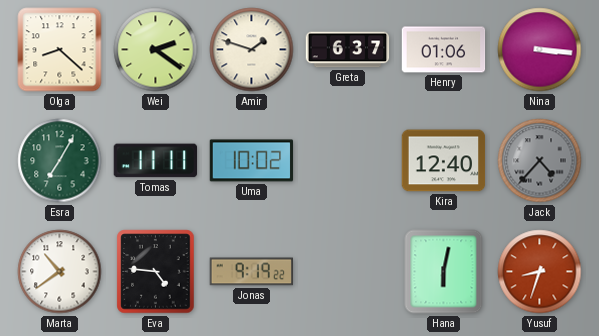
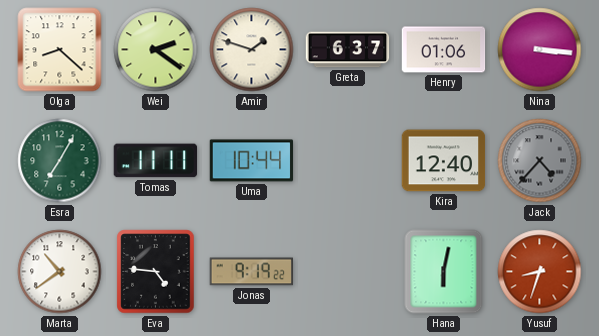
Uma: 10:02 -> 10:44 (252, 161)
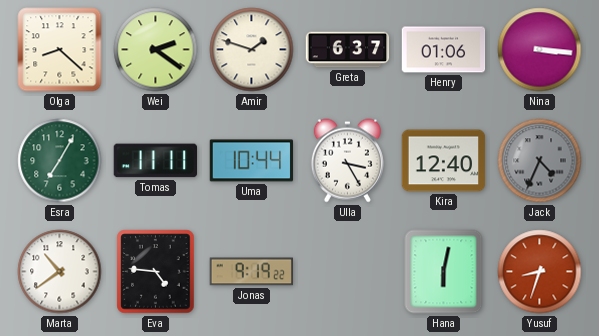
Ulla: none -> 3:25 (347, 161)
Jack: 4:37 -> 4:34 (540, 161)
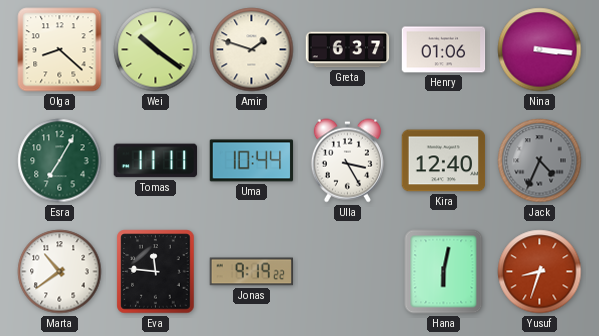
Wei: 2:21 -> 10:21 (156, 50)
Eva: 4:46 -> 11:46 (156, 272)
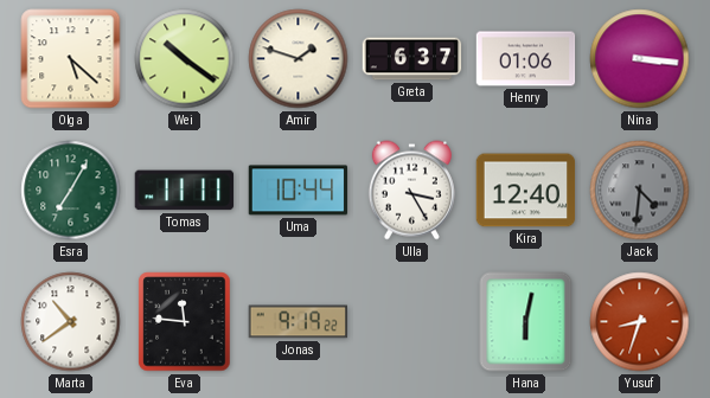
Olga: 8:22 -> 5:22 (71, 59)
Jack: 4:34 -> 4:31 (640, 191)
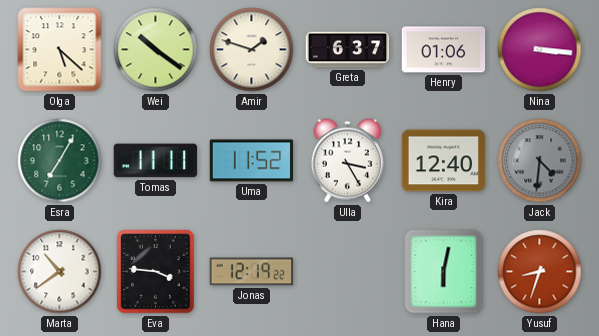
Uma: 10:44 -> 11:52 (252, 161)
Eva: 11:46 -> 3:46 (156, 272)
Jonas: 9:19 -> 12:19 (252, 272)
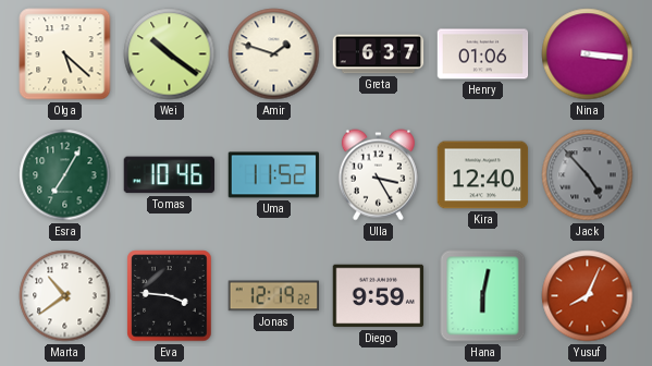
Tomas: 11:11 -> 10:46 (170, 175)
Jack: 4:31 -> 4:53 (588, 175)
Diego: none -> 9:59 (379, 296)
Yusuf: 8:33 -> 8:04 (588, 296)
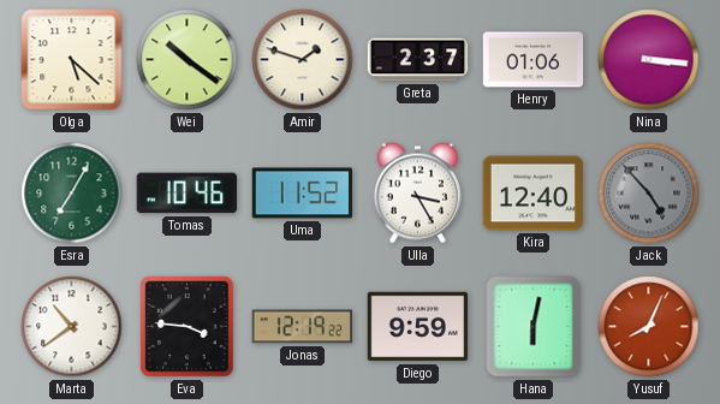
Greta: 6:37 -> 2:37 (418, 60)
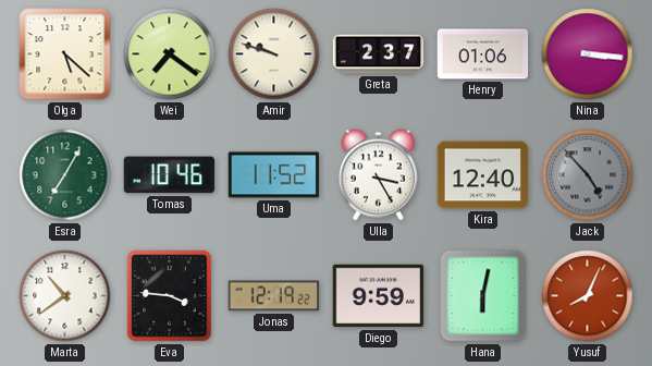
Wei: 10:21 -> 7:21 (170, 54)
Amir: 1:48 -> 9:48 (274, 54)
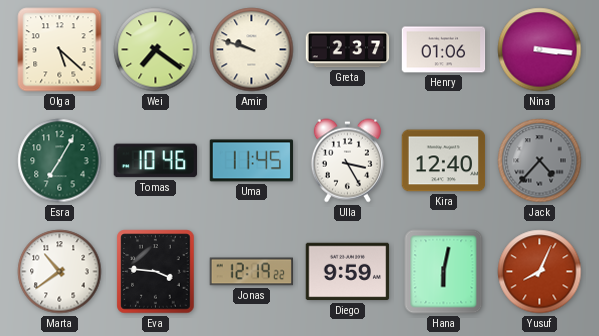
Uma: 11:52 -> 11:45 (252, 161)
Jack: 4:53 -> 4:37 (540, 161)
